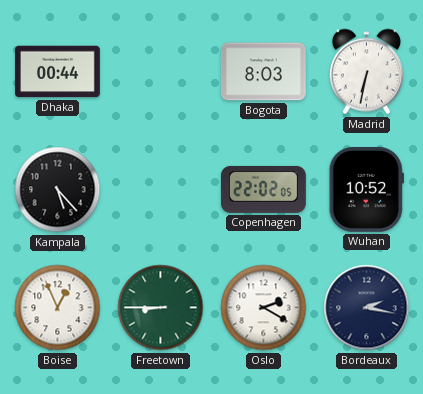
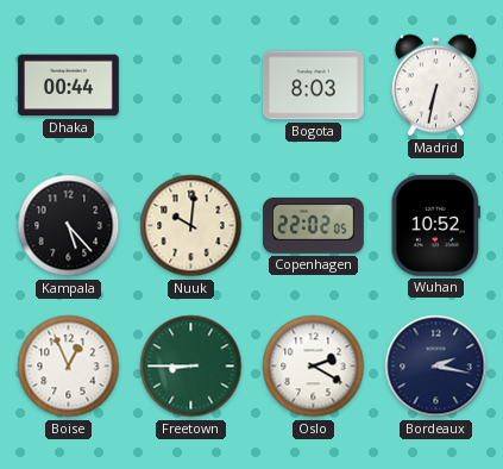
Nuuk: none -> 10:01 (191, 226)
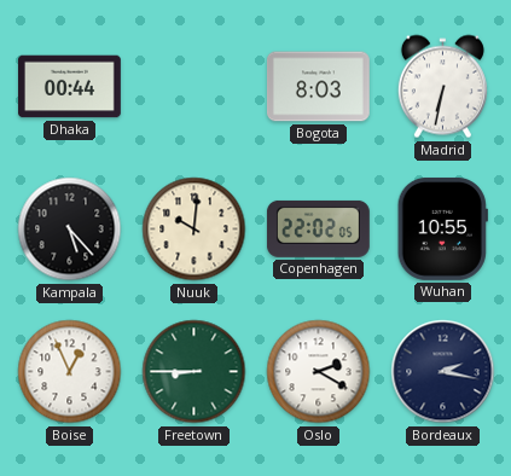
Wuhan: 10:52 -> 10:55 (442, 228)
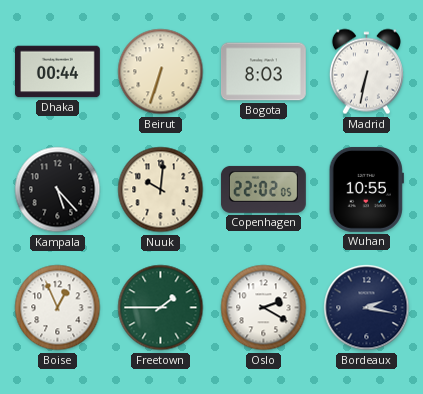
Beirut: none -> 6:33 (161, 72)
Freetown: 8:45 -> 1:45 (161, 308)
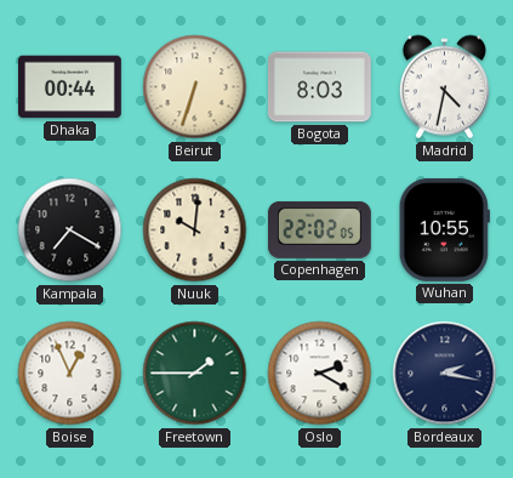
Madrid: 6:32 -> 4:32 (444, 87)
Kampala: 5:23 -> 7:20 (70, 231)
